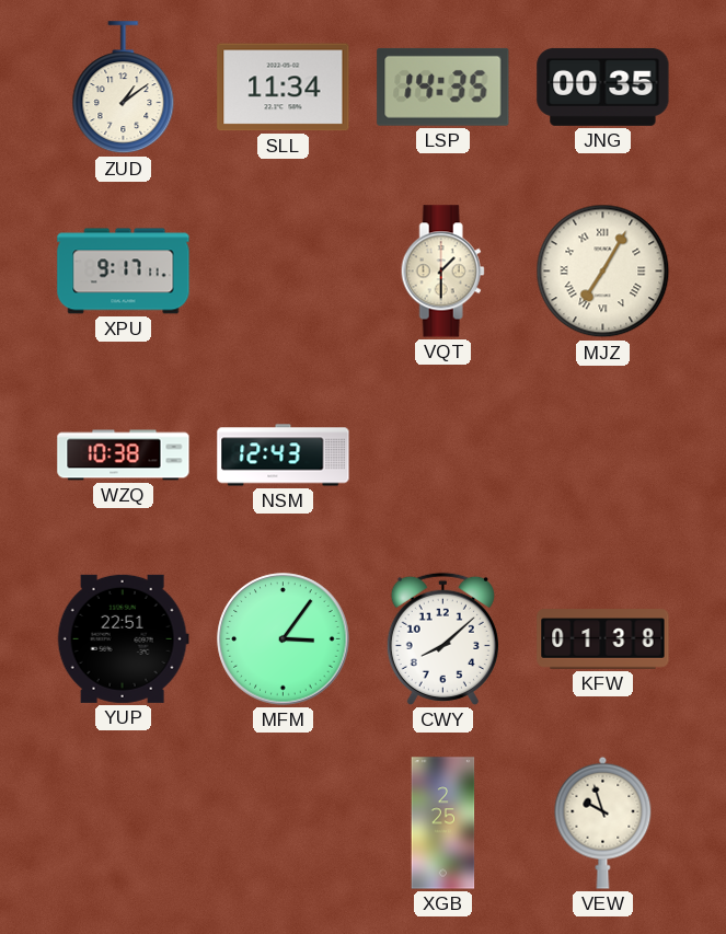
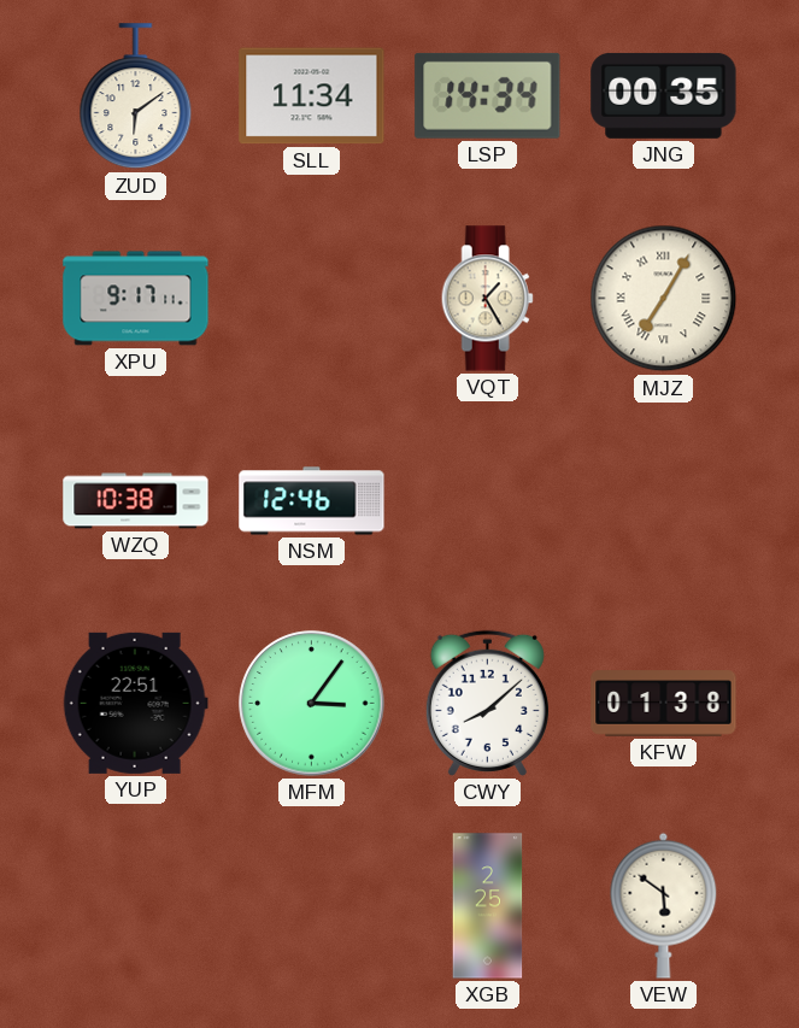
ZUD: 1:09 -> 6:09 (136, 96)
LSP: 14:35 -> 14:34 (488, 95)
VQT: 1:30 -> 1:25 (487, 299)
NSM: 12:43 -> 12:46 (312, 501)
VEW: 9:57 -> 5:51 (664, 905)
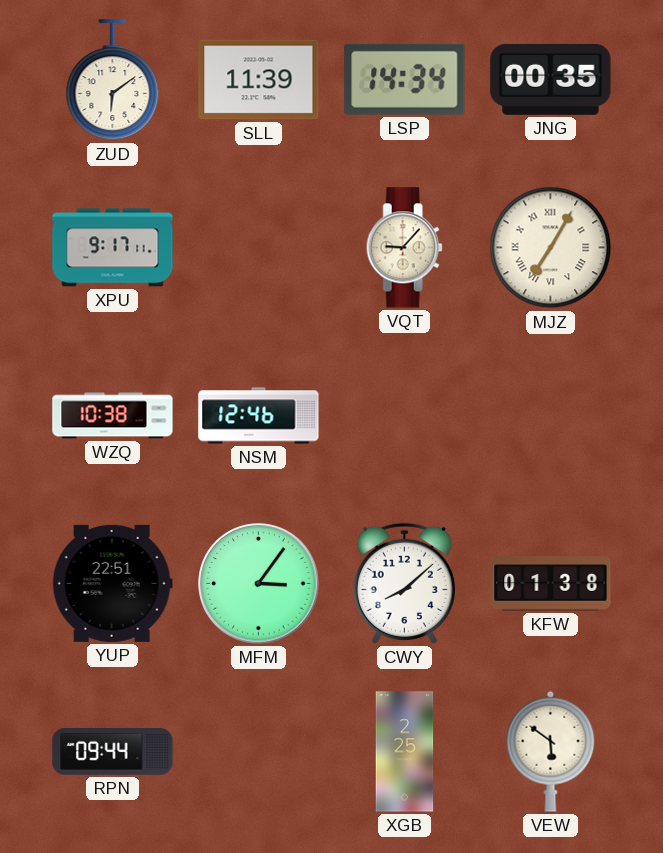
SLL: 11:34 -> 11:39 (259, 80)
VQT: 1:25 -> 9:07 (404, 248)
RPN: none -> 09:44 (113, 752)
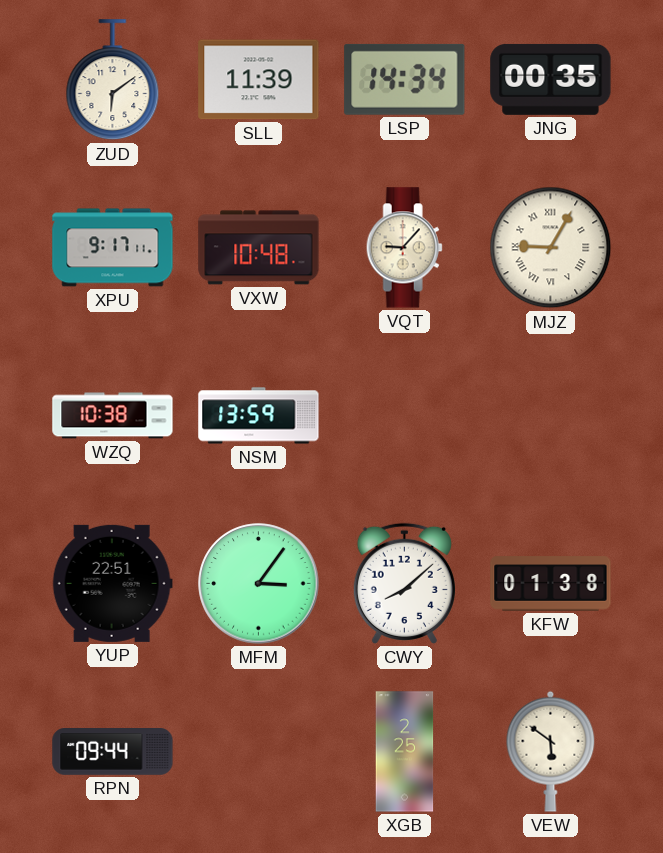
VXW: none -> 10:48 (259, 248)
MJZ: 7:05 -> 9:05 (551, 248)
NSM: 12:46 -> 13:59 (259, 416)
